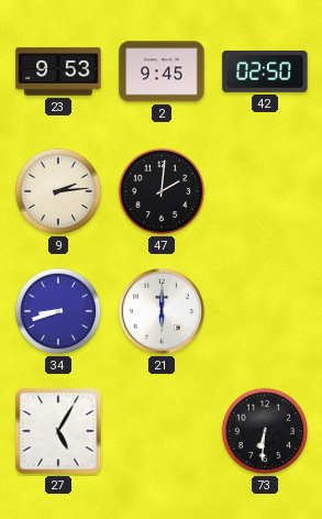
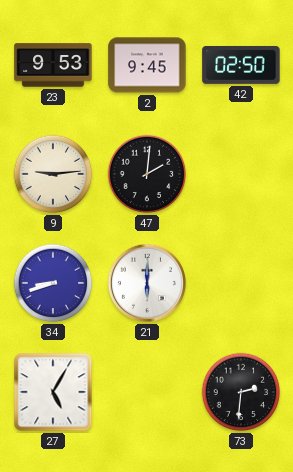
9: 2:14 -> 9:14 (53, 174)
73: 6:31 -> 2:31 (241, 392)
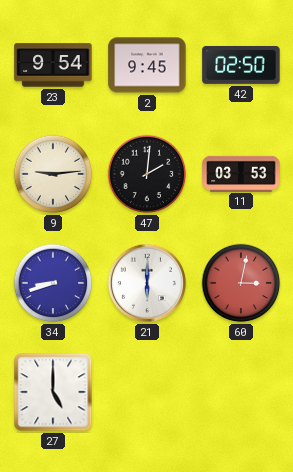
23: 9:53 -> 9:54 (53, 65)
11: none -> 03:53 (241, 173)
60: none -> 3:02 (241, 283)
27: 5:05 -> 5:00 (53, 392)
73: 2:31 -> none (241, 392)
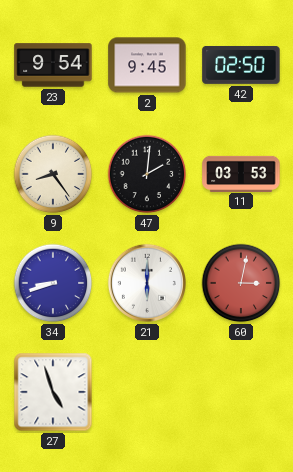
9: 9:14 -> 8:24 (53, 174)
27: 5:00 -> 4:57 (53, 392)
